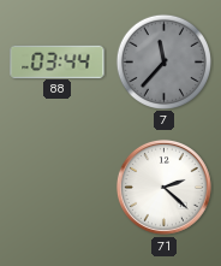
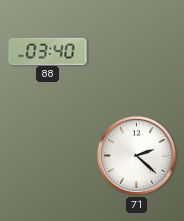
88: 03:44 -> 03:40 (48, 51)
7: 11:37 -> none (163, 61)
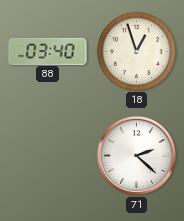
18: none -> 12:57 (136, 51)
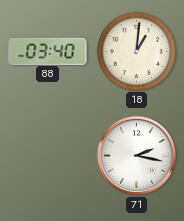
18: 12:57 -> 1:01 (136, 51)
71: 2:22 -> 2:17 (136, 155)
